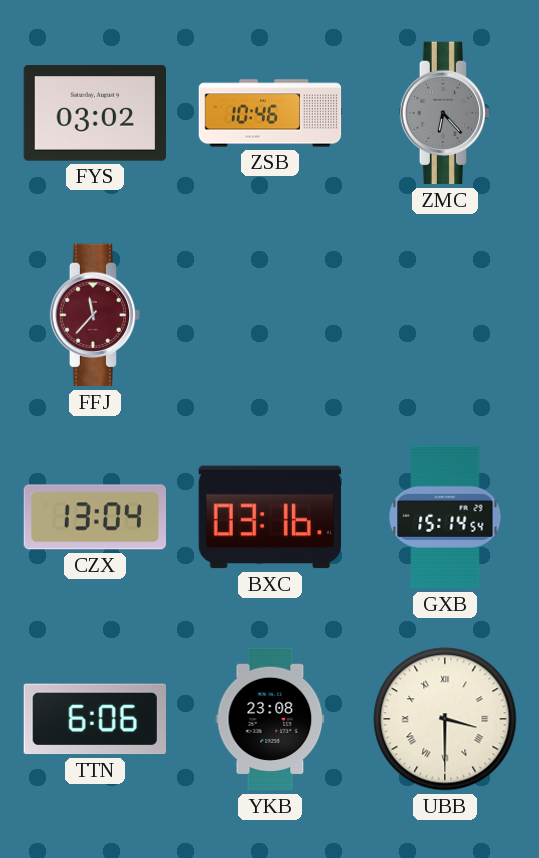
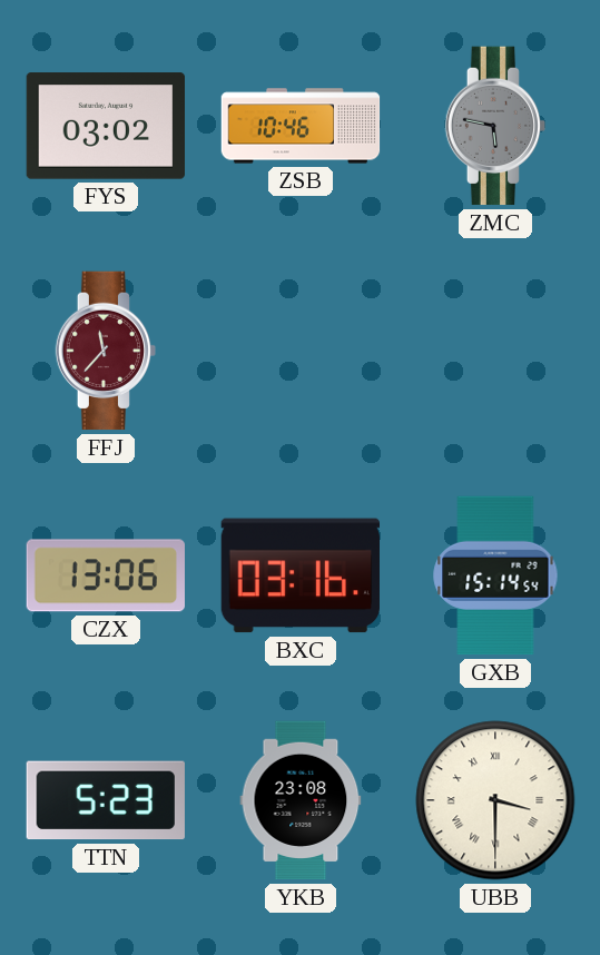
ZMC: 6:23 -> 5:47 (495, 126)
CZX: 13:04 -> 13:06 (105, 575)
TTN: 6:06 -> 5:23 (106, 800)
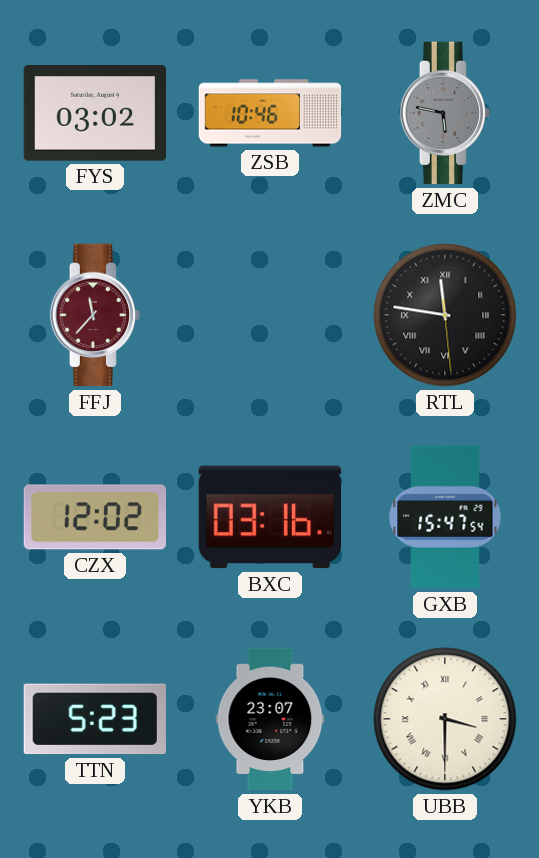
RTL: none -> 11:46 (445, 315)
CZX: 13:06 -> 12:02 (94, 517)
GXB: 15:14 -> 15:47 (445, 517)
YKB: 23:08 -> 23:07 (270, 719)
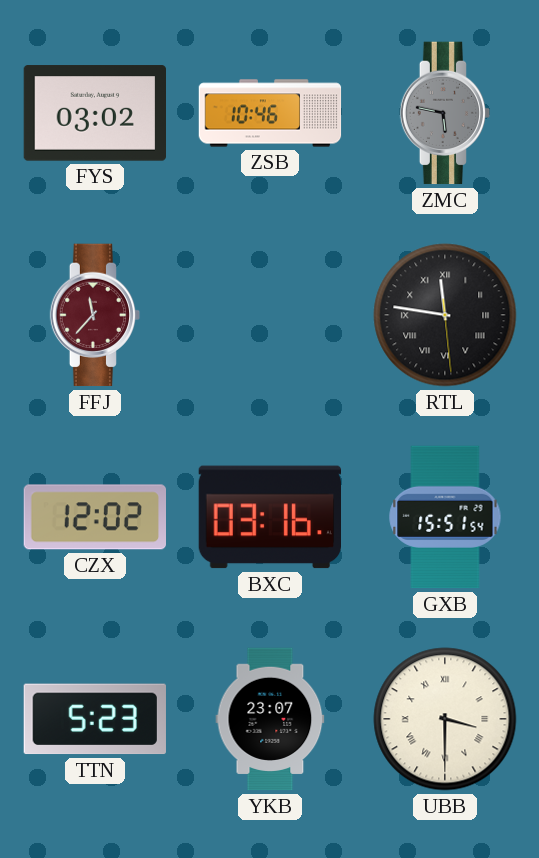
GXB: 15:47 -> 15:51 (445, 517)
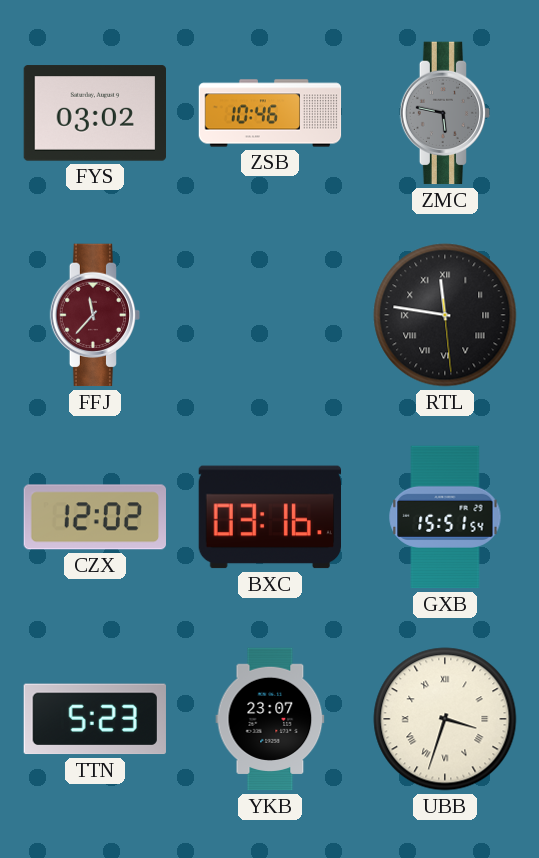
UBB: 3:30 -> 3:33 (445, 719)
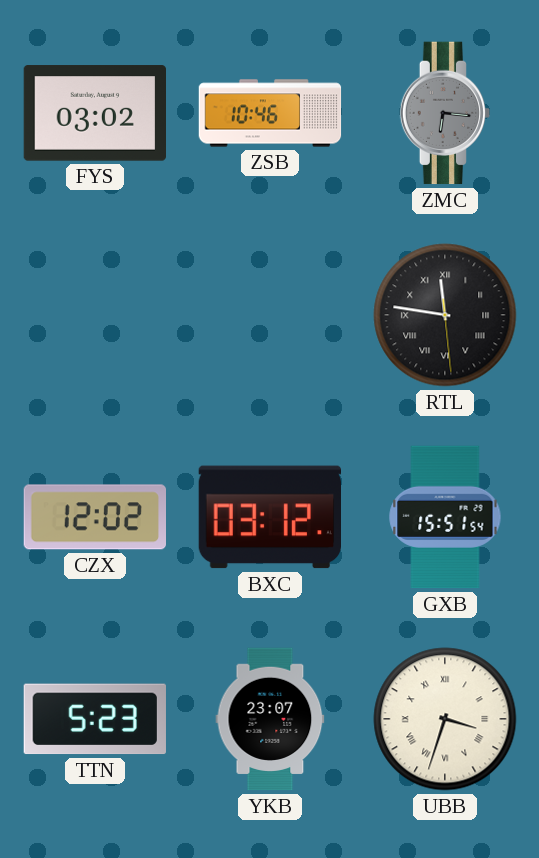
ZMC: 5:47 -> 6:16 (445, 113)
FFJ: 11:37 -> none (95, 315)
BXC: 03:16 -> 03:12 (269, 517)
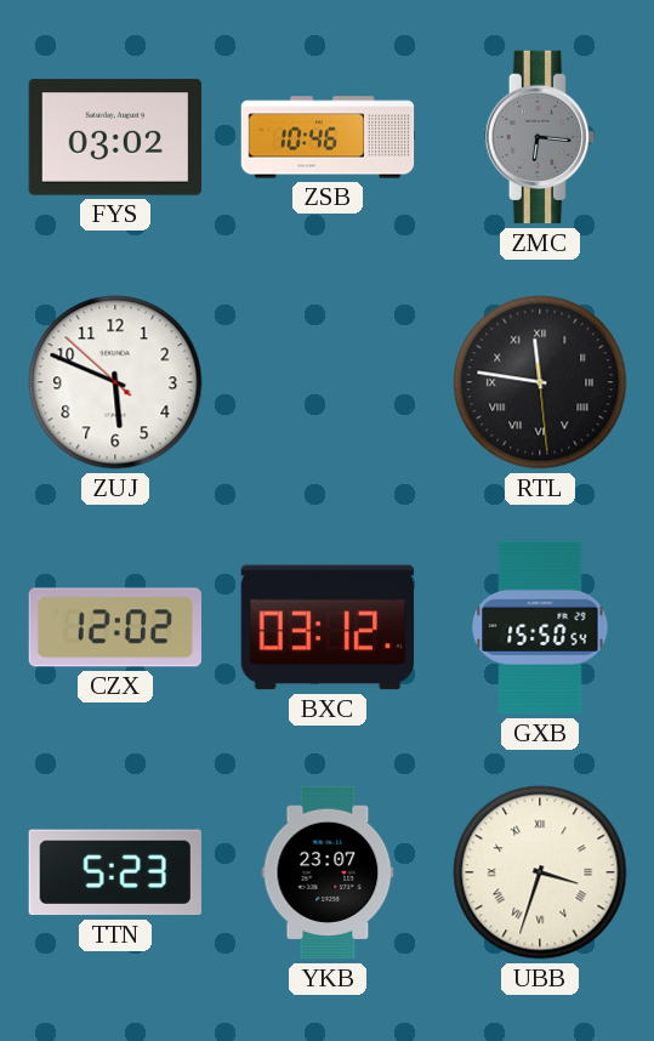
ZUJ: none -> 5:48 (115, 382)
GXB: 15:51 -> 15:50 (540, 627)
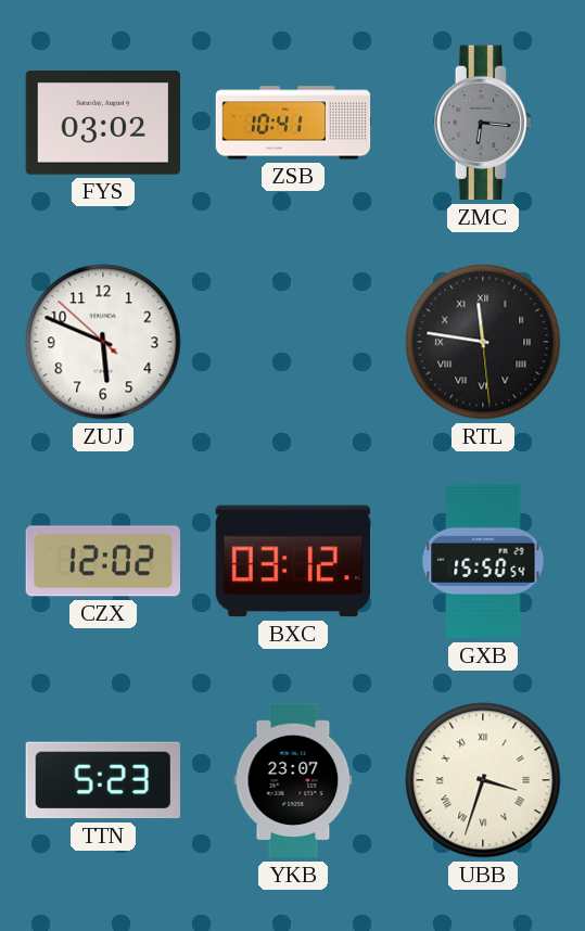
ZSB: 10:46 -> 10:41 (293, 123)
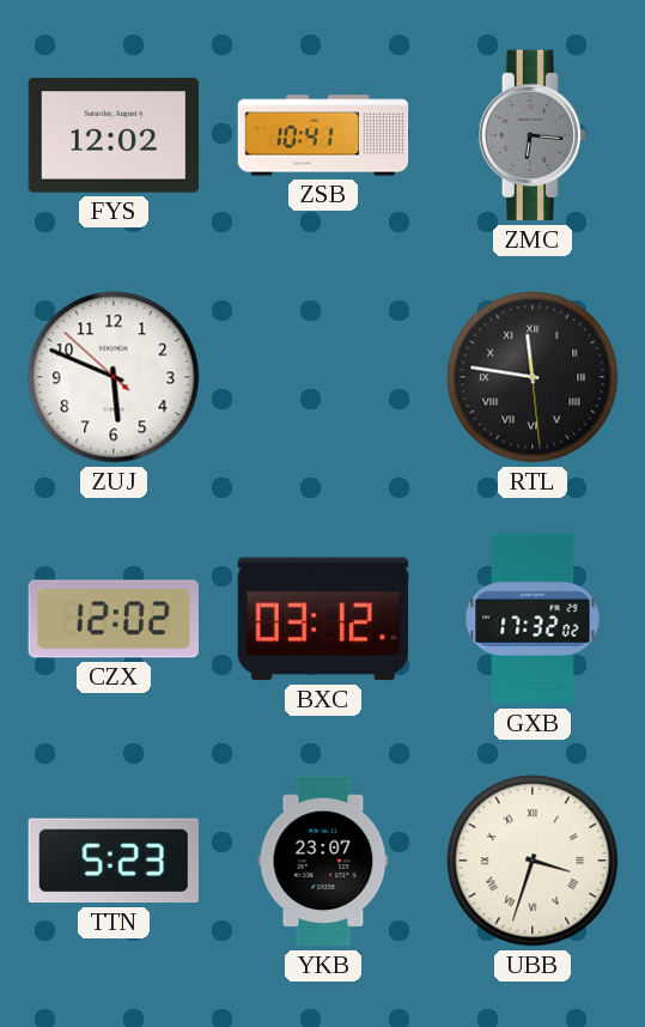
FYS: 03:02 -> 12:02 (112, 135)
GXB: 15:50 -> 17:32 (533, 619)
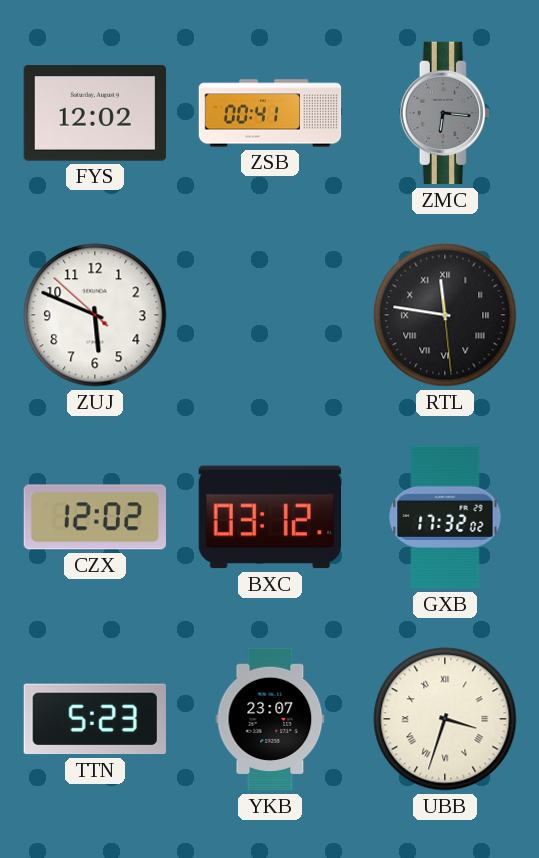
ZSB: 10:41 -> 00:41 (270, 113)
